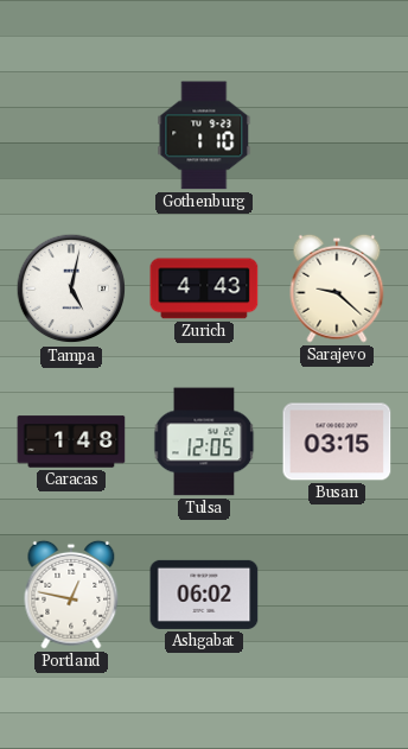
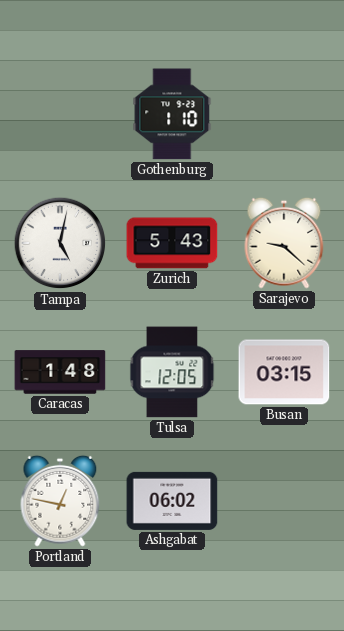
Zurich: 4:43 -> 5:43 (172, 243)
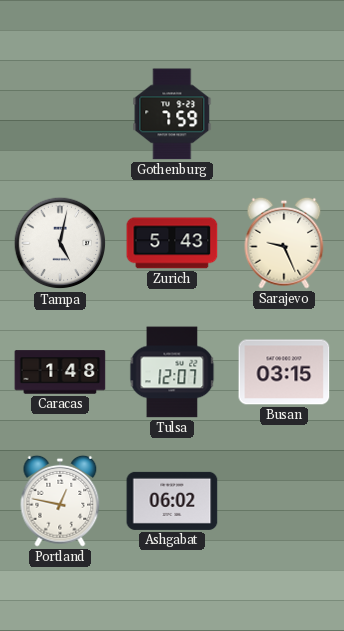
Gothenburg: 1:10 -> 7:59 (172, 114)
Sarajevo: 9:22 -> 9:26 (284, 243)
Tulsa: 12:05 -> 12:07 (172, 372)
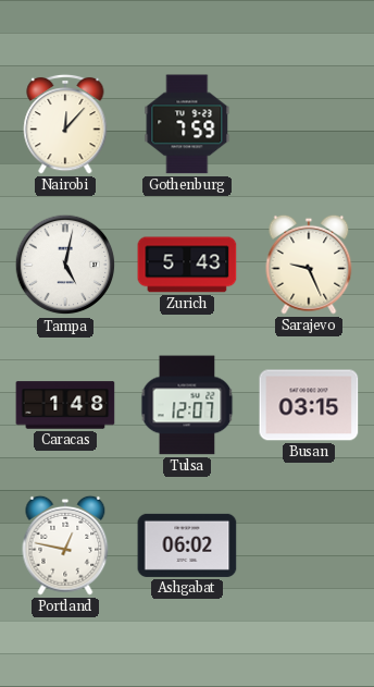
Nairobi: none -> 12:07 (65, 124)
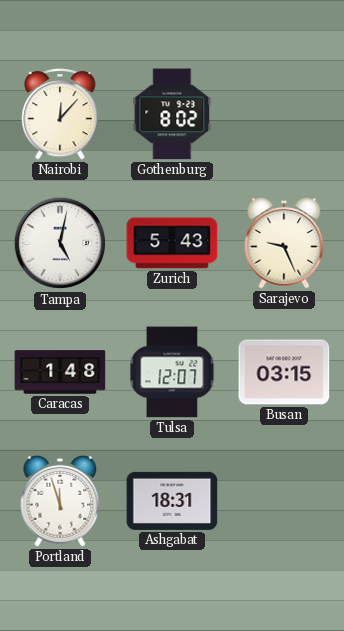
Gothenburg: 7:59 -> 8:02 (172, 114)
Portland: 12:47 -> 11:57 (60, 501)
Ashgabat: 06:02 -> 18:31 (172, 501)
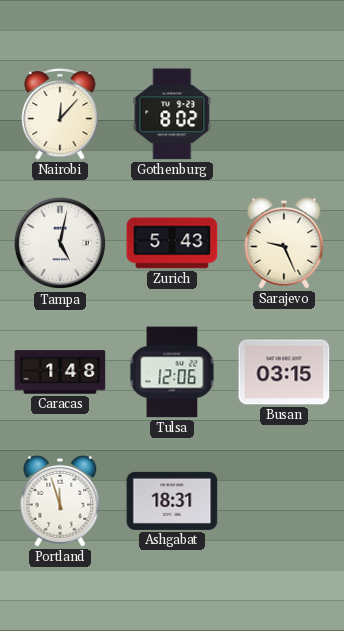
Tulsa: 12:07 -> 12:06 (172, 372)
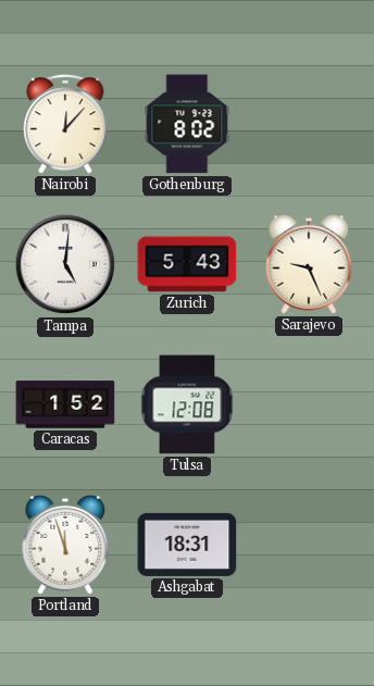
Tampa: 5:02 -> 5:01 (65, 264)
Caracas: 1:48 -> 1:52 (65, 404)
Tulsa: 12:06 -> 12:08 (187, 404)
Busan: 03:15 -> none (284, 372)
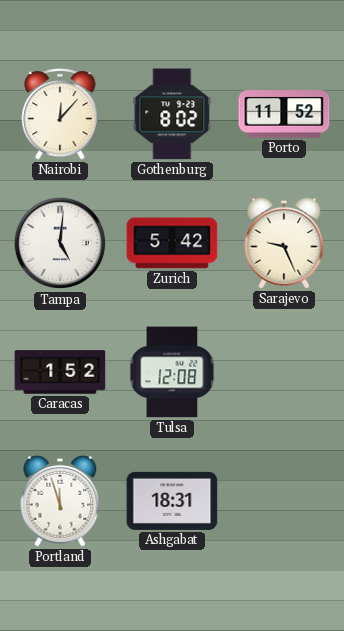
Porto: none -> 11:52 (284, 114)
Zurich: 5:43 -> 5:42 (172, 243)
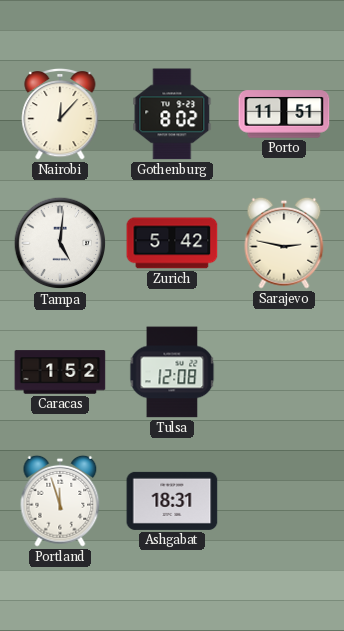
Porto: 11:52 -> 11:51 (284, 114)
Sarajevo: 9:26 -> 2:47 (284, 243)
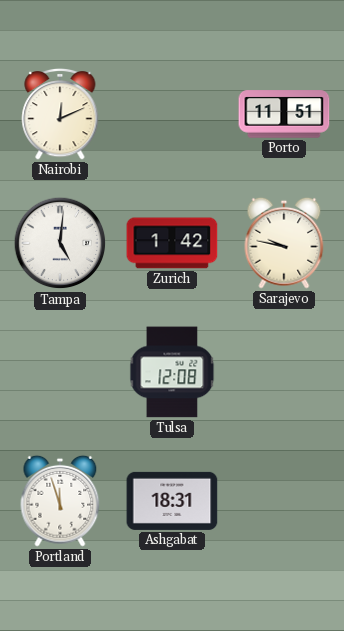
Nairobi: 12:07 -> 12:11 (60, 114)
Gothenburg: 8:02 -> none (172, 114)
Zurich: 5:42 -> 1:42 (172, 243)
Sarajevo: 2:47 -> 9:47 (284, 243)
Caracas: 1:52 -> none (60, 372)
